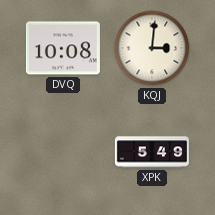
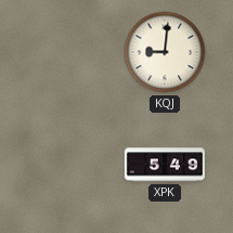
DVQ: 10:08 -> none (63, 48)
KQJ: 3:01 -> 9:01 (165, 52)
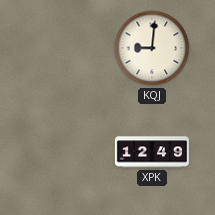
XPK: 5:49 -> 12:49 (152, 152)
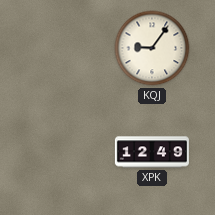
KQJ: 9:01 -> 9:06 (152, 48)
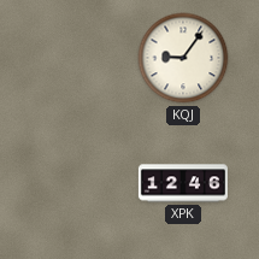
XPK: 12:49 -> 12:46 (183, 183)
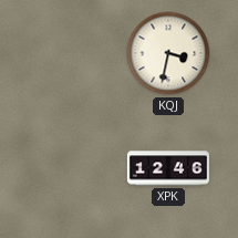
KQJ: 9:06 -> 3:32 (168, 53)
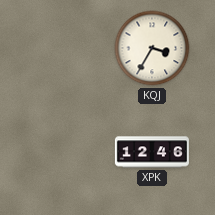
KQJ: 3:32 -> 3:35 (152, 48)
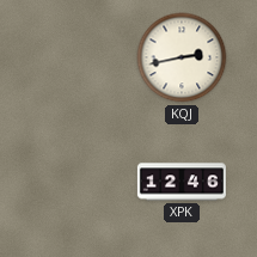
KQJ: 3:35 -> 2:43 (182, 57)
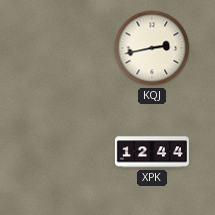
XPK: 12:46 -> 12:44 (152, 152)
